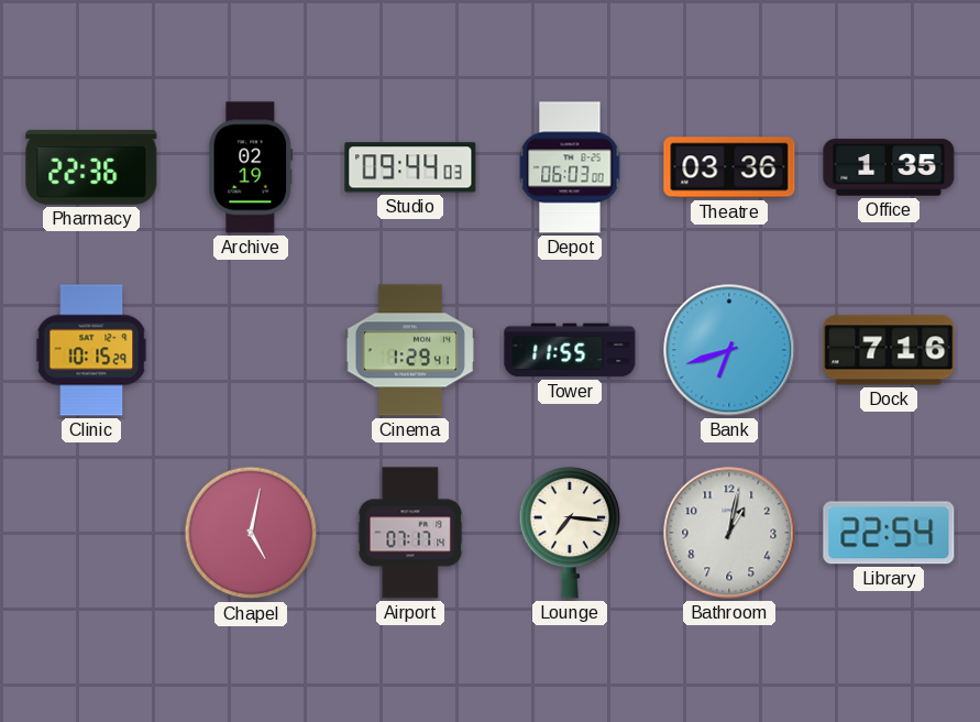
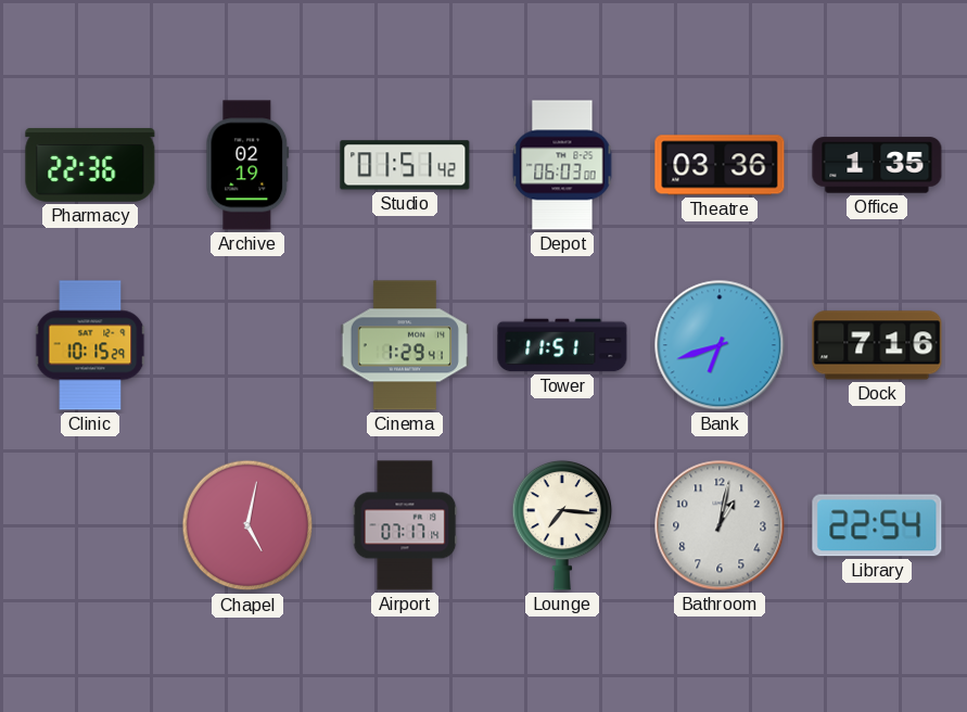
Studio: 09:44 -> 01:51 (405, 165)
Tower: 11:55 -> 11:51 (562, 345)
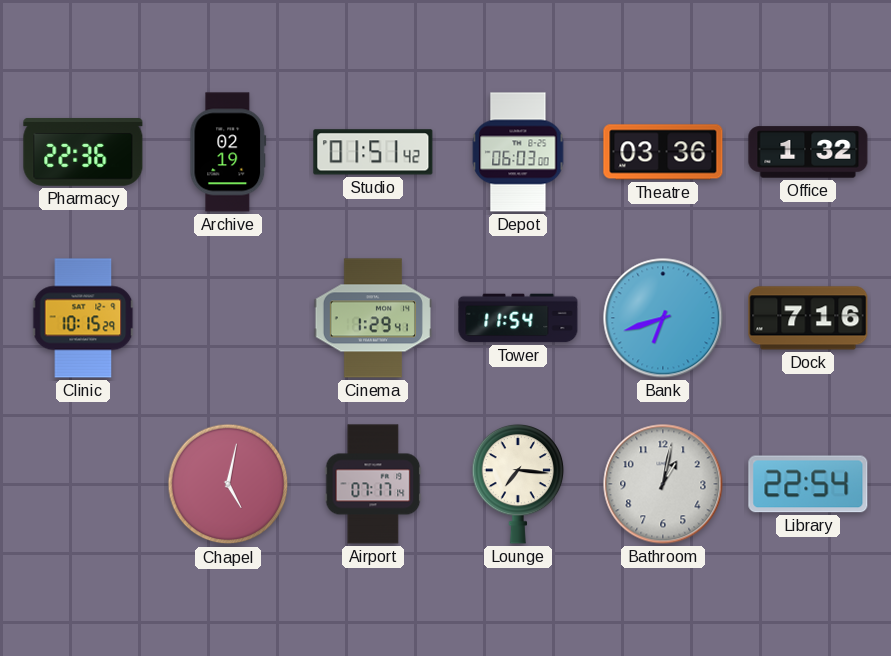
Office: 1:35 -> 1:32 (808, 152)
Tower: 11:51 -> 11:54 (518, 318)
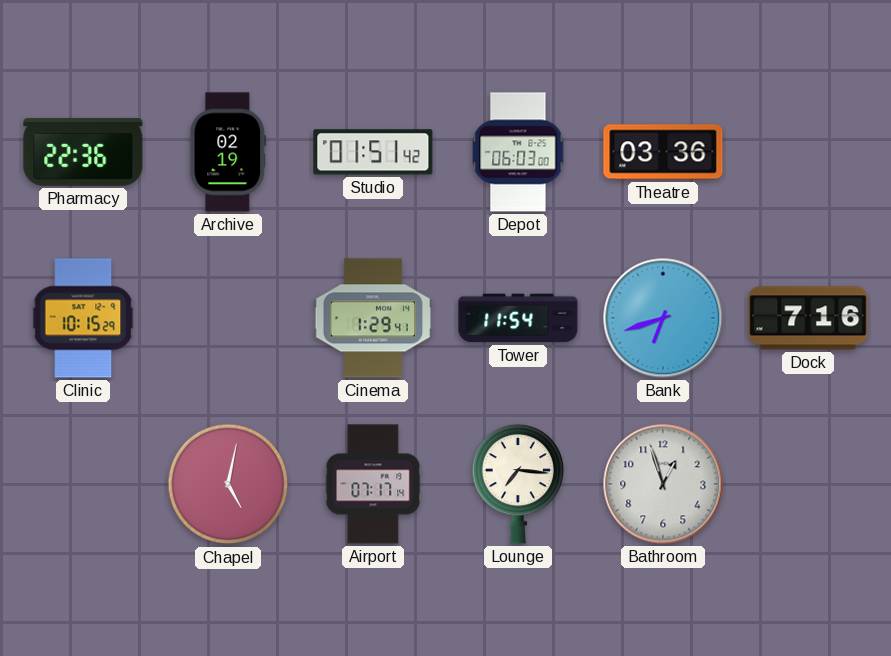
Office: 1:32 -> none (808, 152)
Bathroom: 1:02 -> 12:57 (663, 484)
Library: 22:54 -> none (808, 484)
